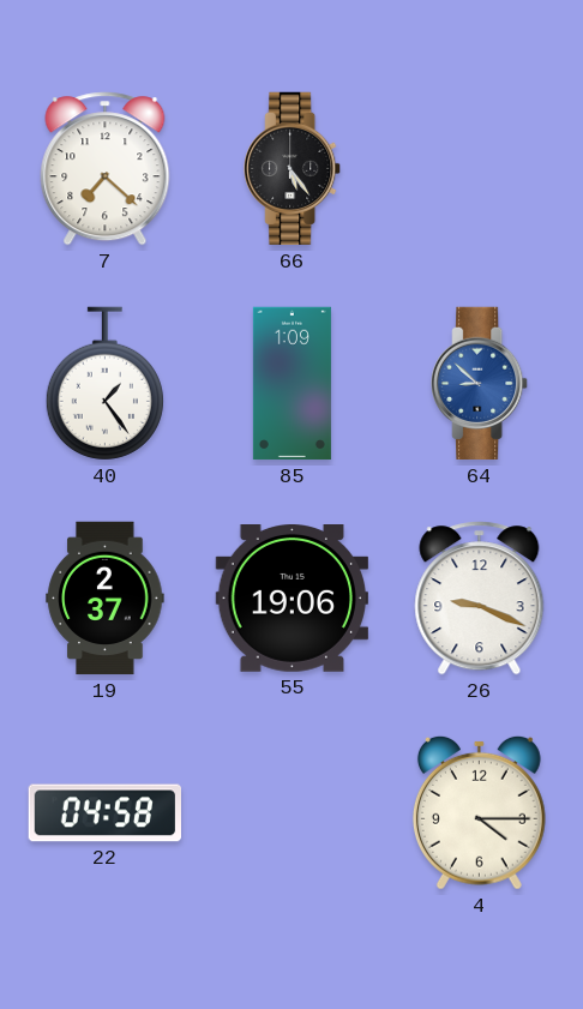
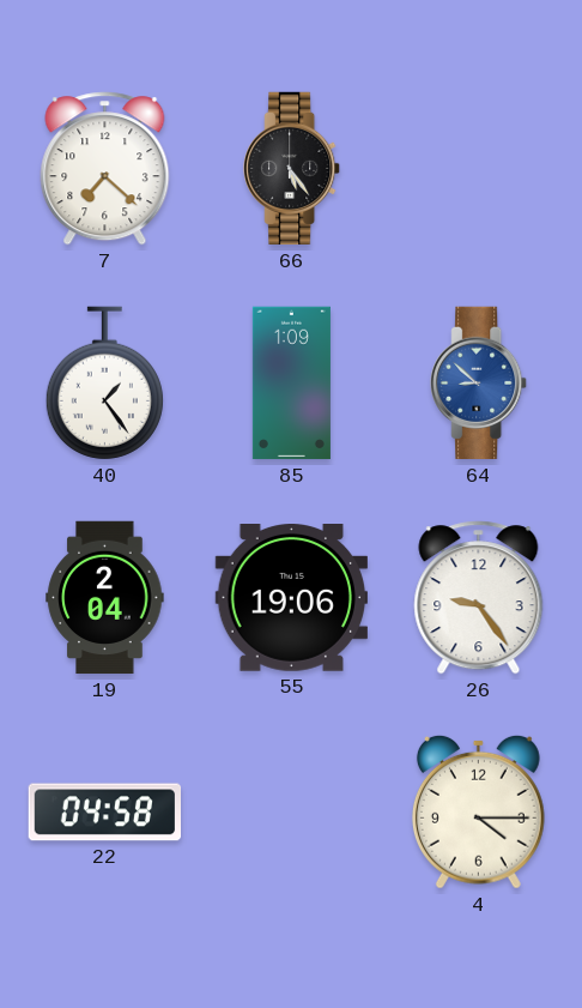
19: 2:37 -> 2:04 (105, 598)
26: 9:19 -> 9:24 (479, 598)
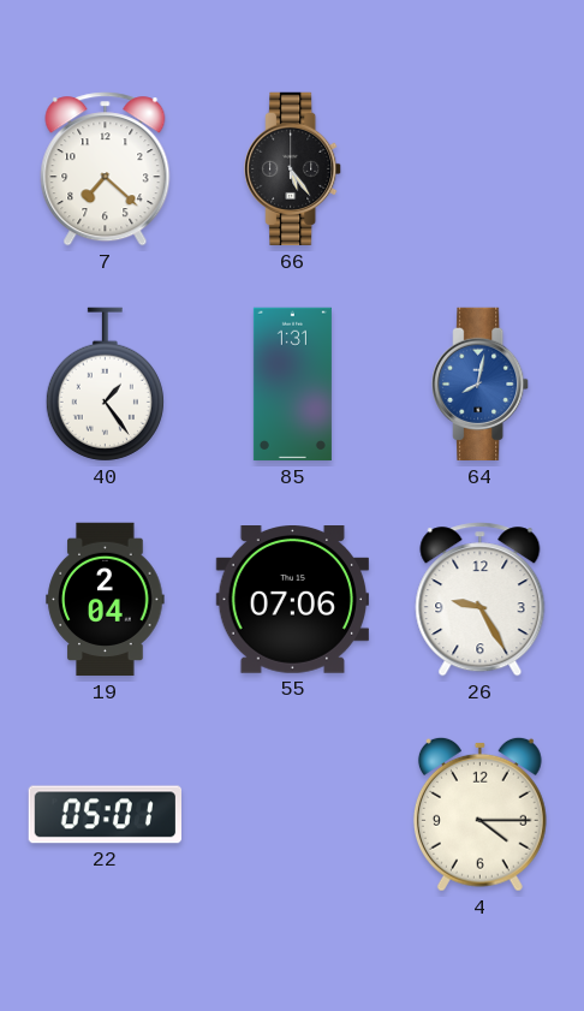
85: 1:09 -> 1:31 (292, 385)
64: 8:52 -> 8:02 (481, 385)
55: 19:06 -> 07:06 (292, 600)
26: 9:24 -> 9:25 (481, 600)
22: 04:58 -> 05:01 (106, 815)
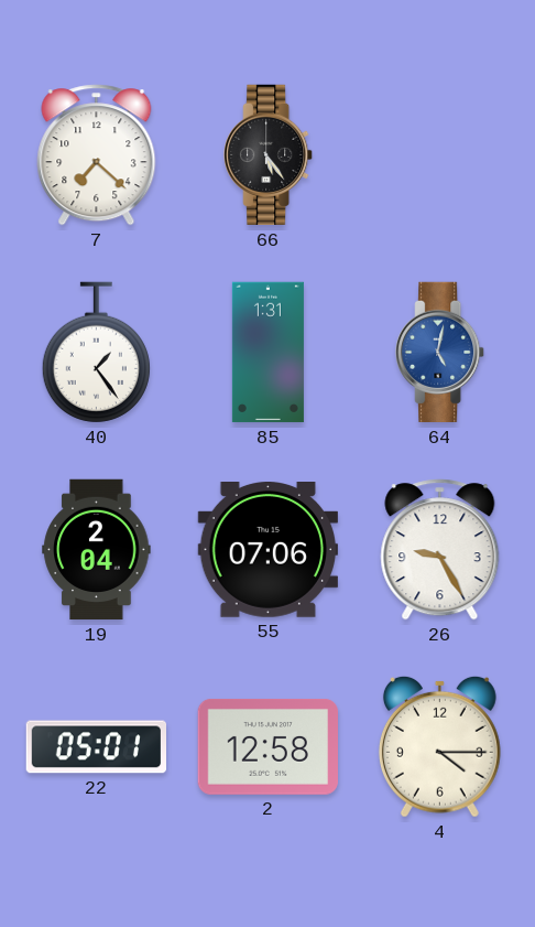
64: 8:02 -> 5:02 (440, 353)
2: none -> 12:58 (267, 746)
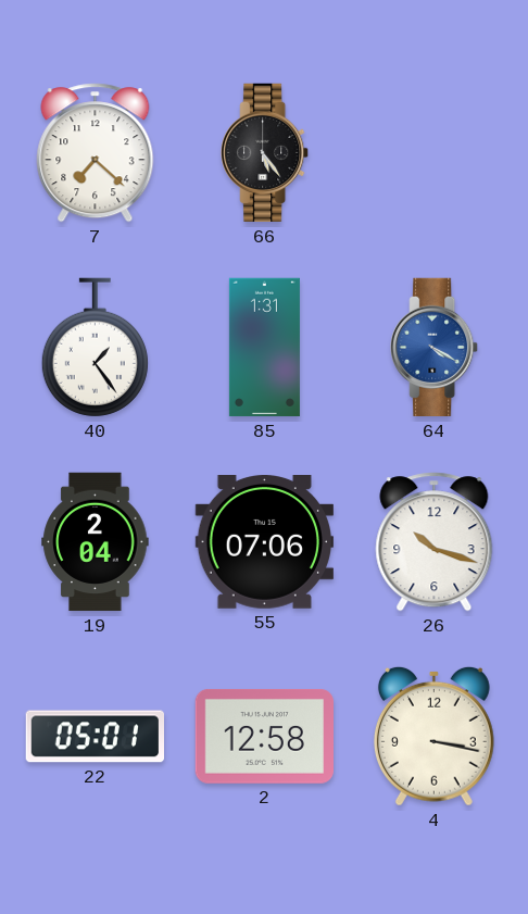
64: 5:02 -> 4:20 (435, 348)
26: 9:25 -> 10:18 (435, 542)
4: 4:15 -> 3:17 (433, 736)
